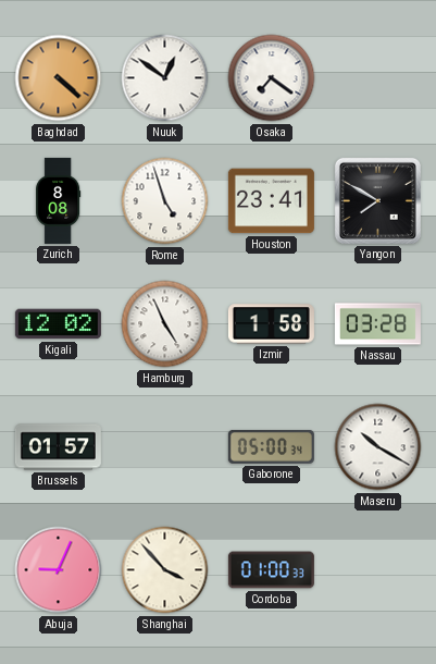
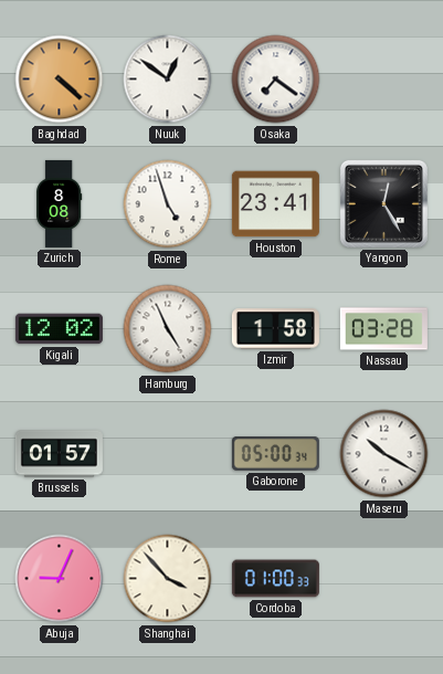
Yangon: 7:50 -> 12:25 (383, 203)
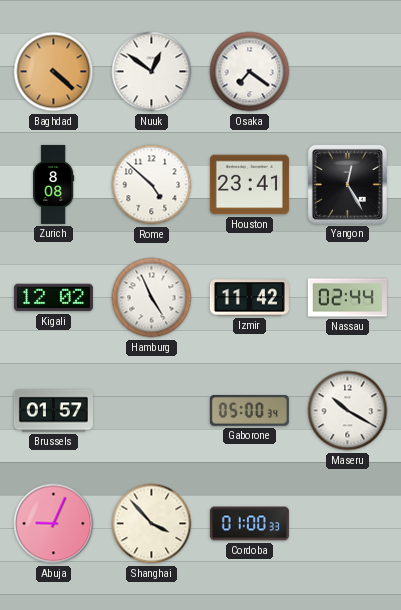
Rome: 4:57 -> 4:52 (152, 185)
Izmir: 1:58 -> 11:42 (249, 298)
Nassau: 03:28 -> 02:44 (347, 298)
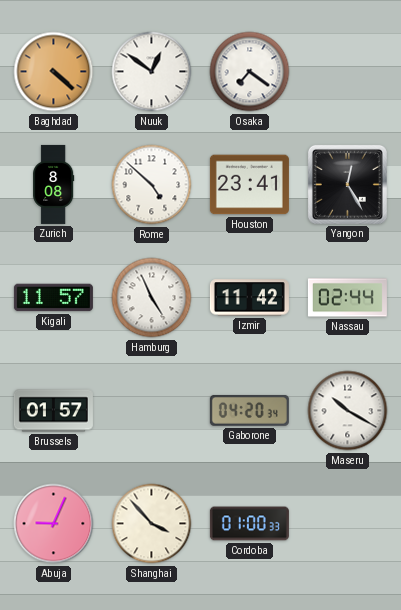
Kigali: 12:02 -> 11:57 (53, 298)
Gaborone: 05:00 -> 04:20 (249, 410)
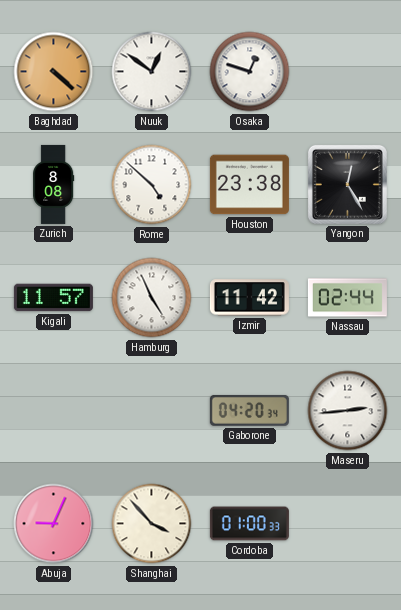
Osaka: 7:21 -> 12:48 (250, 72)
Houston: 23:41 -> 23:38 (249, 185)
Brussels: 01:57 -> none (53, 411)
Maseru: 10:20 -> 2:44 (348, 411)
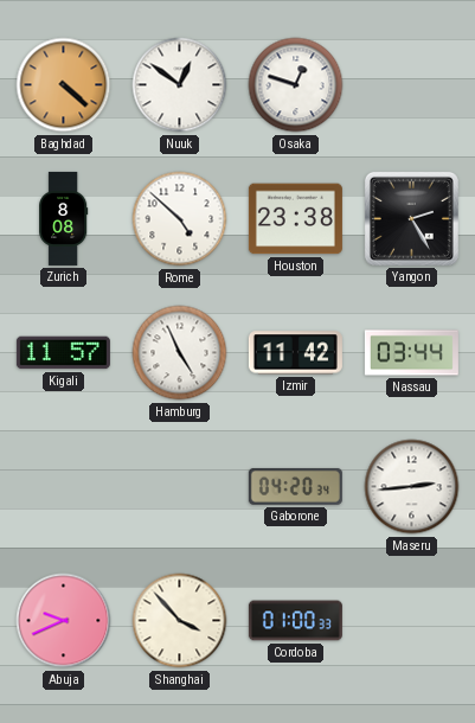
Yangon: 12:25 -> 2:25 (411, 218)
Nassau: 02:44 -> 03:44 (411, 353)
Abuja: 9:04 -> 9:41 (64, 621)
